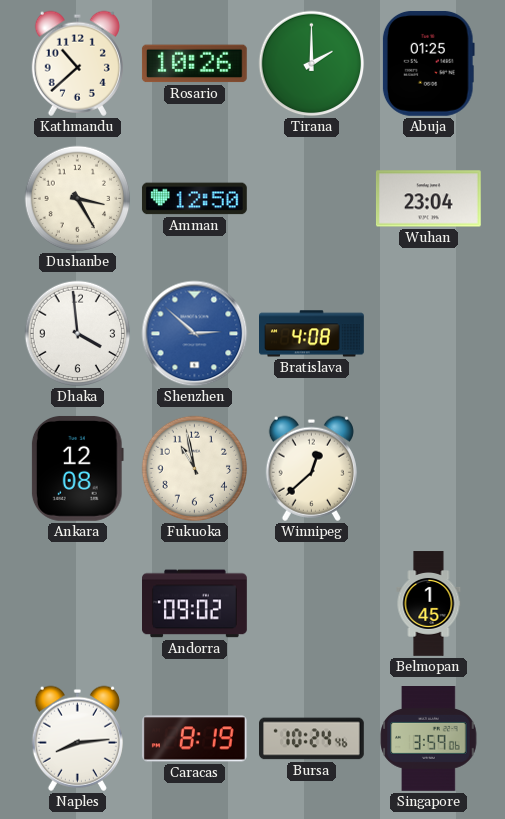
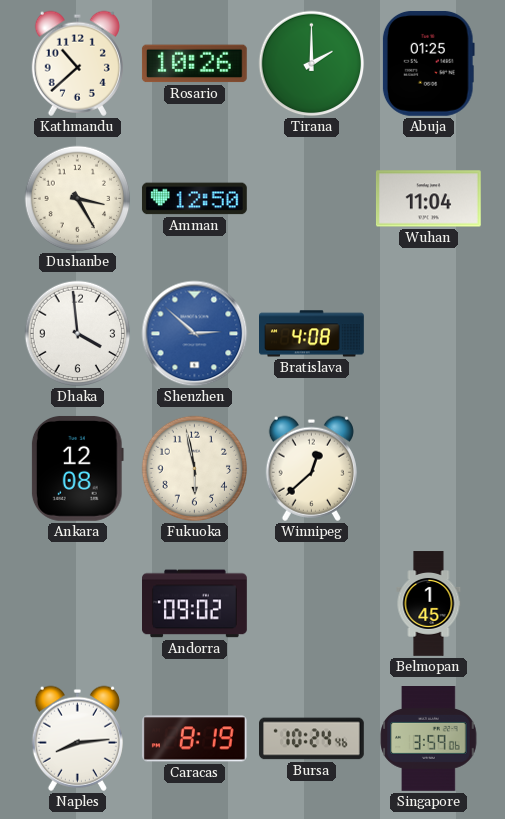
Wuhan: 23:04 -> 11:04 (428, 199)
Fukuoka: 10:58 -> 5:58 (195, 469)
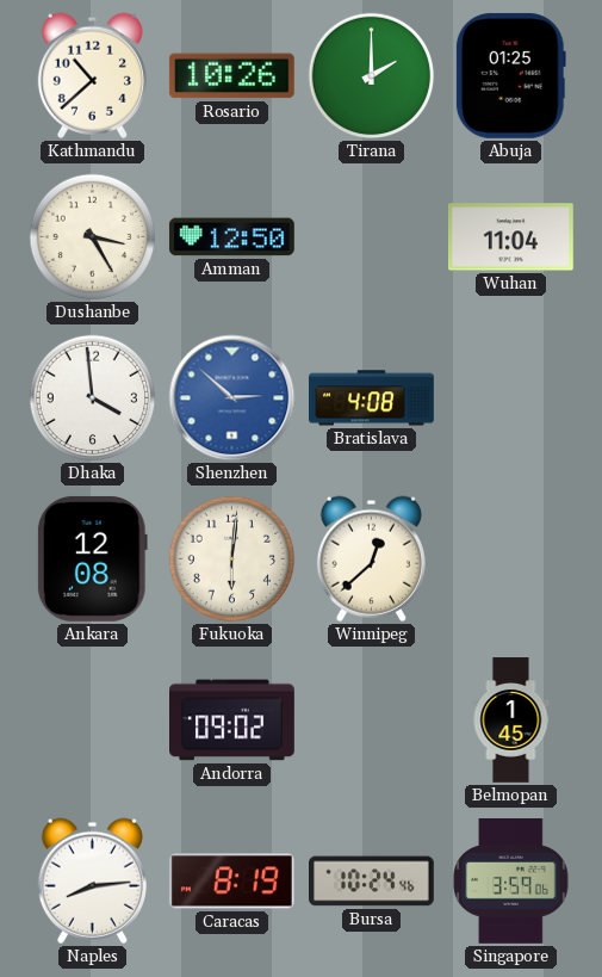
Fukuoka: 5:58 -> 6:01 (232, 559)
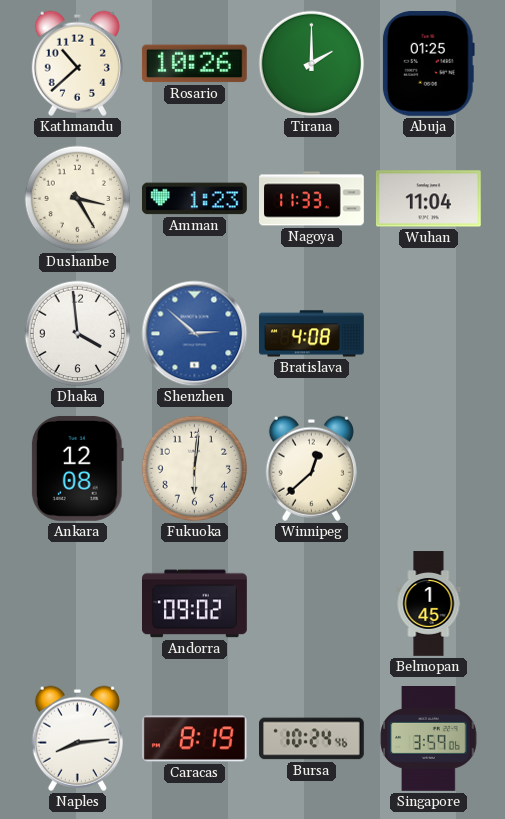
Amman: 12:50 -> 1:23 (194, 199)
Nagoya: none -> 11:33 (312, 199)
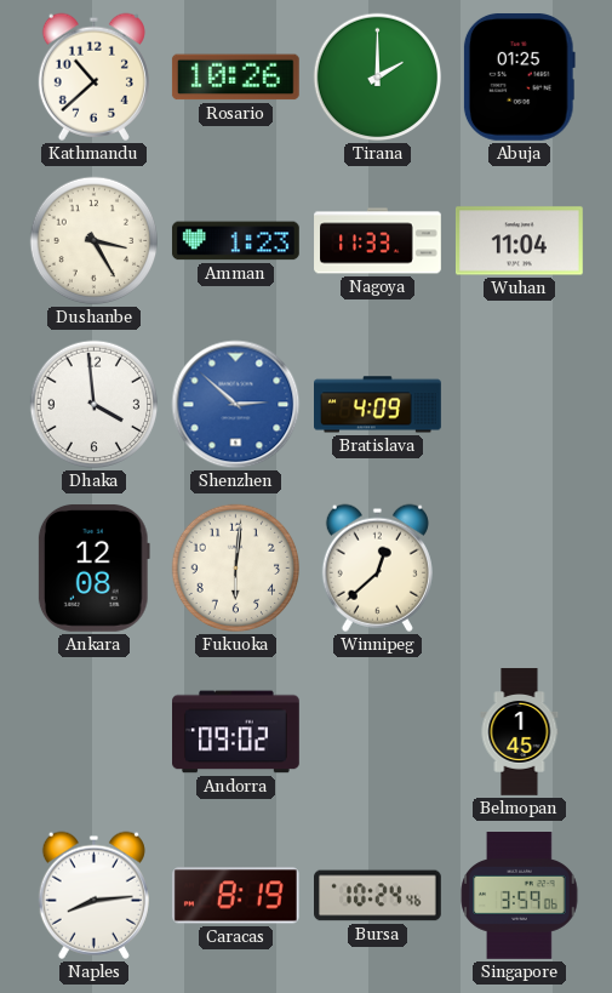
Bratislava: 4:08 -> 4:09 (378, 405)
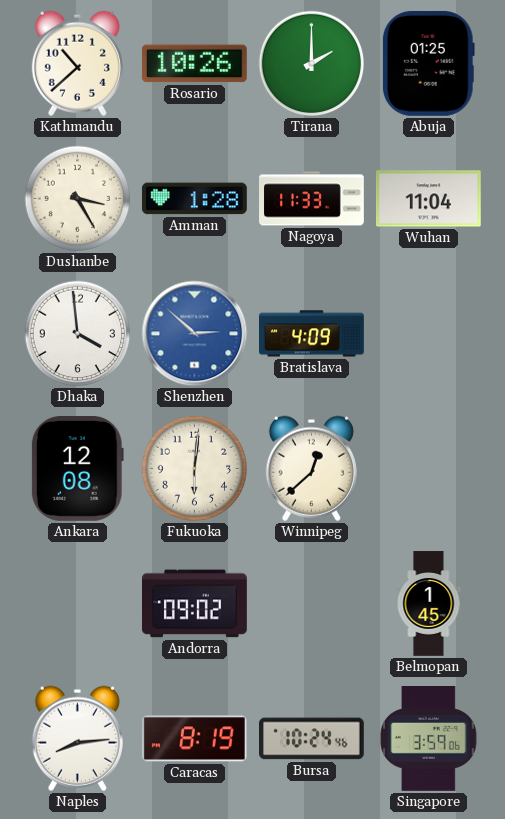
Amman: 1:23 -> 1:28 (194, 199)
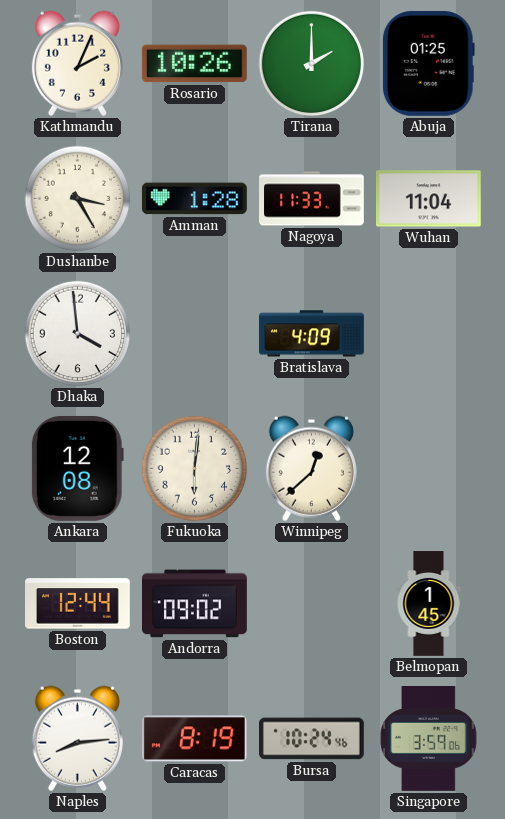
Kathmandu: 10:38 -> 2:04 (77, 63)
Shenzhen: 2:52 -> none (195, 334)
Boston: none -> 12:44 (78, 604)
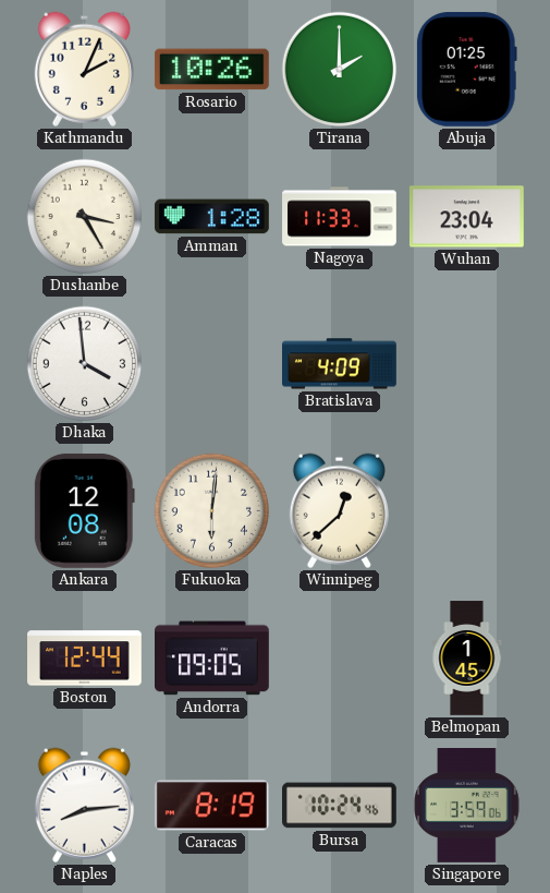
Wuhan: 11:04 -> 23:04 (466, 217)
Andorra: 09:02 -> 09:05 (212, 659)
